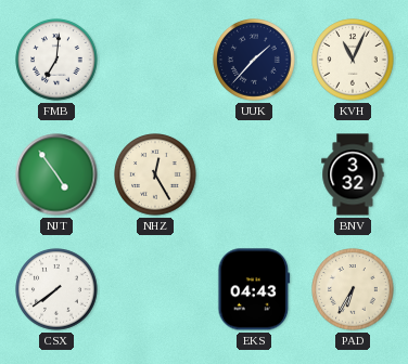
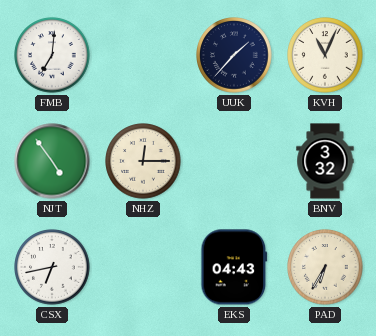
NHZ: 12:25 -> 12:15 (143, 161)
CSX: 7:39 -> 6:43 (52, 267)
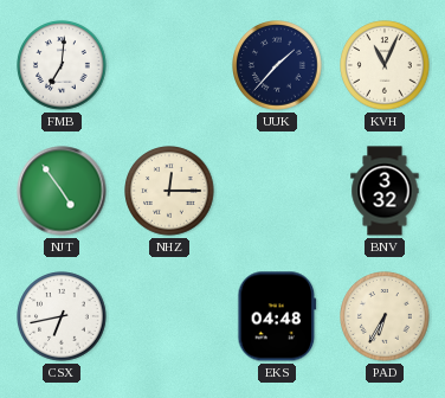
EKS: 04:43 -> 04:48 (277, 316)
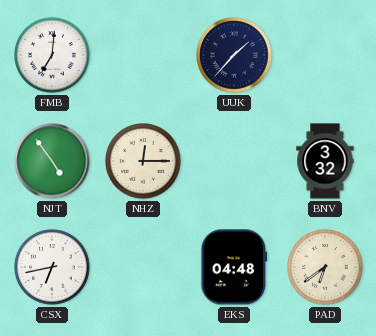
KVH: 11:04 -> none (385, 65)
PAD: 6:35 -> 6:39 (325, 267)
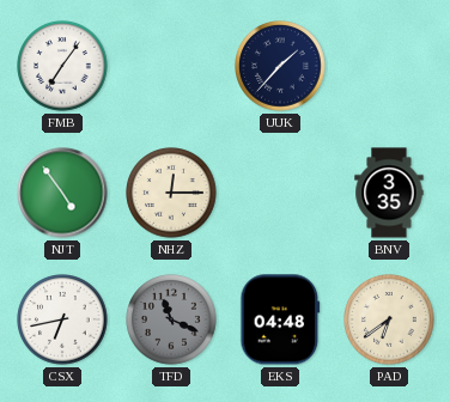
FMB: 7:01 -> 7:06 (62, 66)
BNV: 3:32 -> 3:35 (389, 193)
TFD: none -> 11:19 (171, 319)
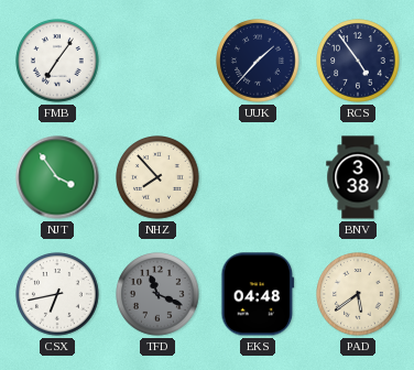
RCS: none -> 4:54 (358, 61)
NJT: 4:54 -> 3:54 (57, 177)
NHZ: 12:15 -> 7:53 (157, 177)
BNV: 3:35 -> 3:38 (358, 177)
PAD: 6:39 -> 5:39 (358, 294)
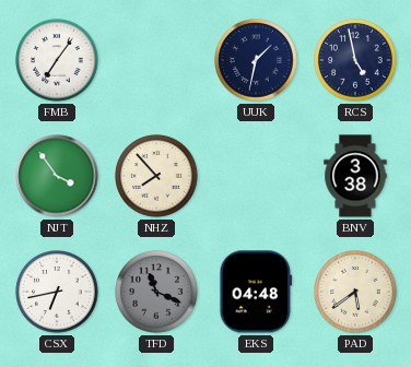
UUK: 1:37 -> 1:32 (256, 60)
RCS: 4:54 -> 4:58 (355, 60)
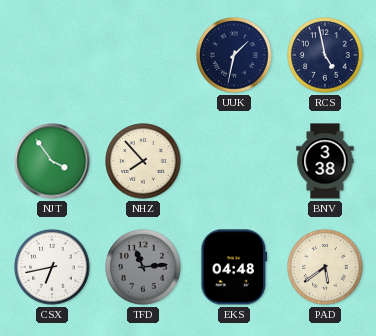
FMB: 7:06 -> none (57, 60)
TFD: 11:19 -> 11:14 (143, 267)
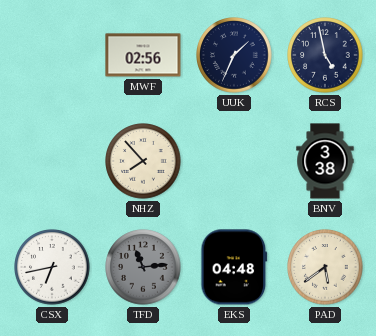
MWF: none -> 02:56 (143, 55)
UUK: 1:32 -> 1:34 (234, 55)
NJT: 3:54 -> none (52, 161)
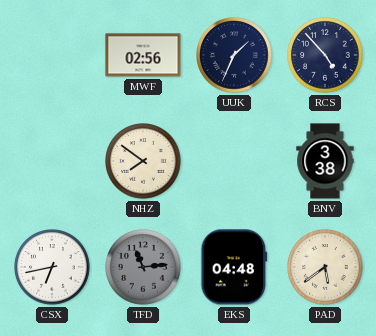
RCS: 4:58 -> 4:53 (325, 55)
NHZ: 7:53 -> 7:51 (143, 161)
